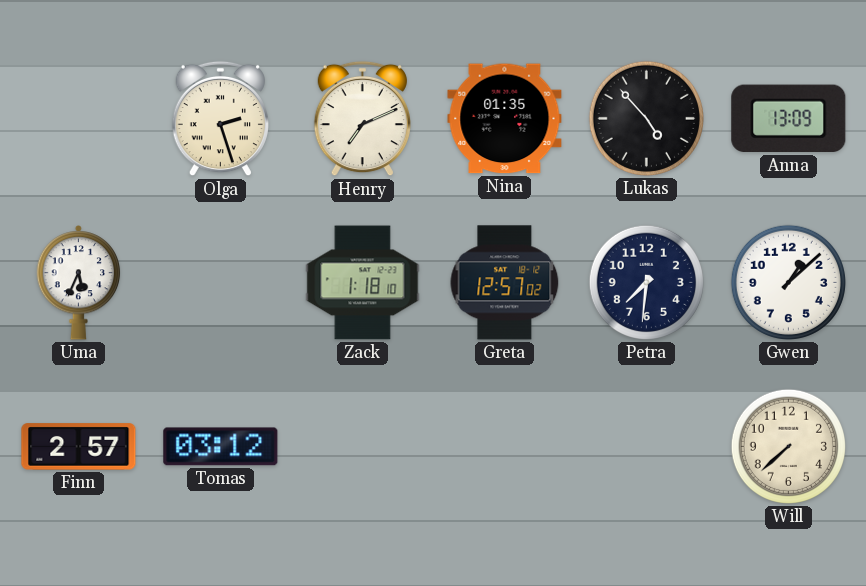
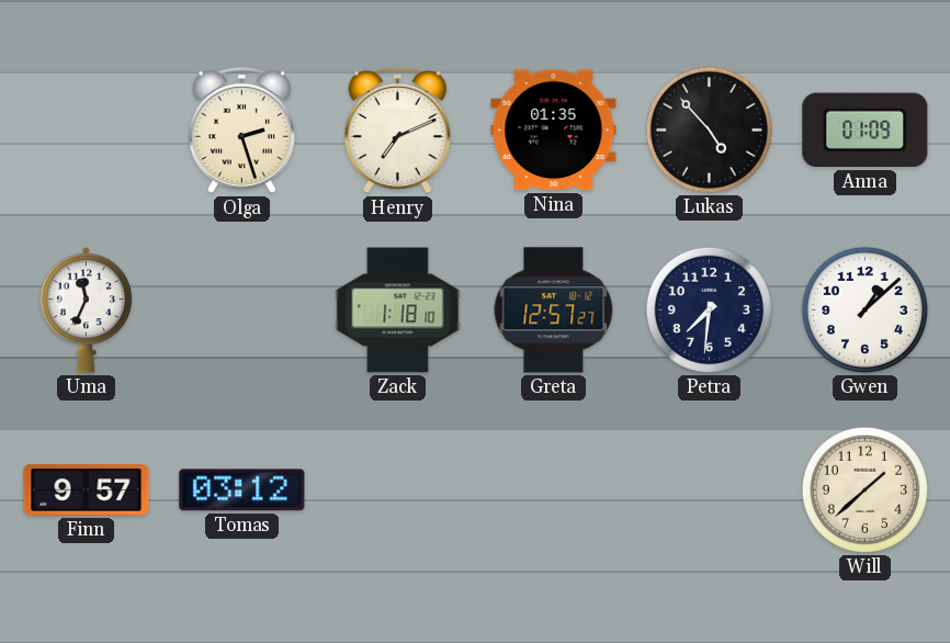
Anna: 13:09 -> 01:09 (866, 131)
Uma: 5:34 -> 11:34 (87, 311)
Greta: 12:57:02 -> 12:57:27 (554, 311)
Finn: 2:57 -> 9:57 (87, 490)
Will: 7:38 -> 1:38 (864, 489)
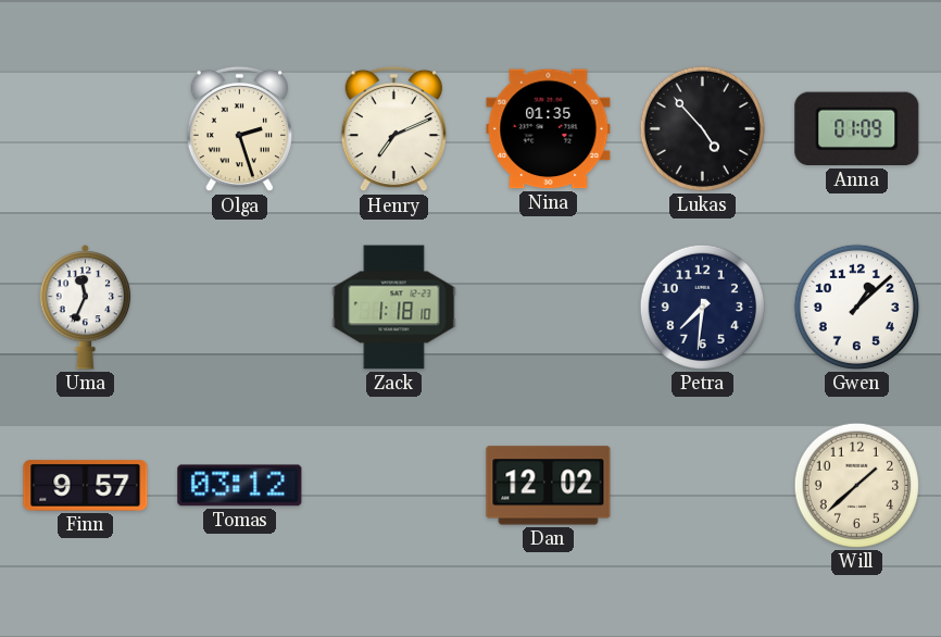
Greta: 12:57 -> none (554, 311)
Dan: none -> 12:02 (549, 486)
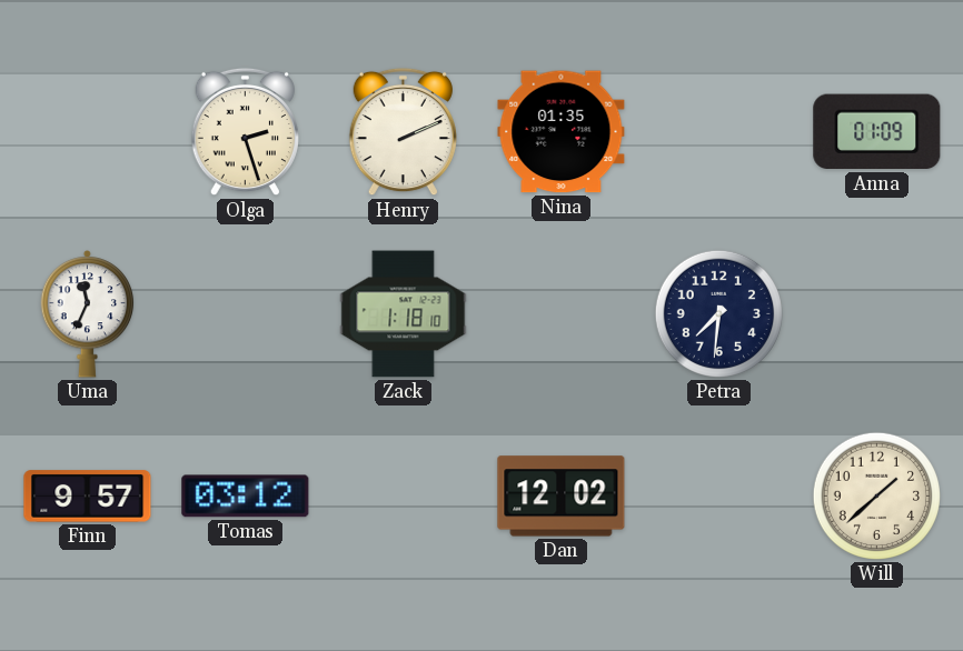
Henry: 7:11 -> 2:11 (403, 132)
Lukas: 4:53 -> none (702, 128)
Gwen: 1:08 -> none (856, 307)
